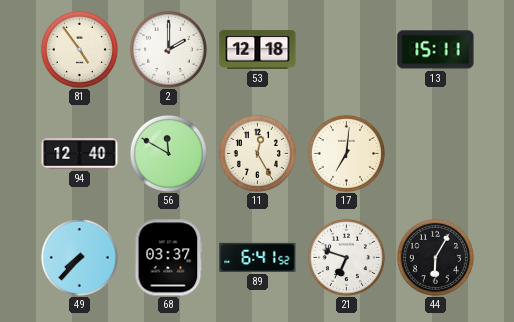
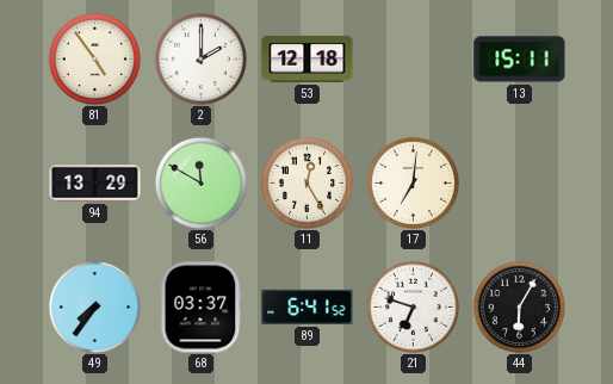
94: 12:40 -> 13:29 (95, 184)
49: 7:37 -> 7:36 (94, 306)
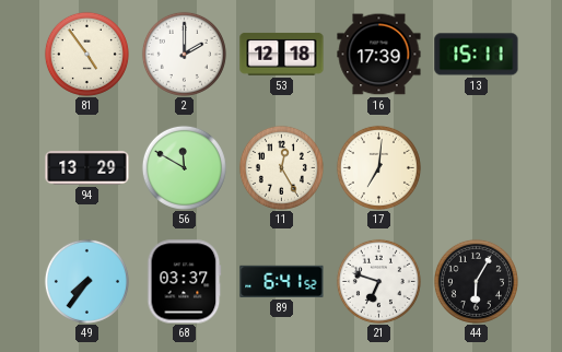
16: none -> 17:39 (379, 55)
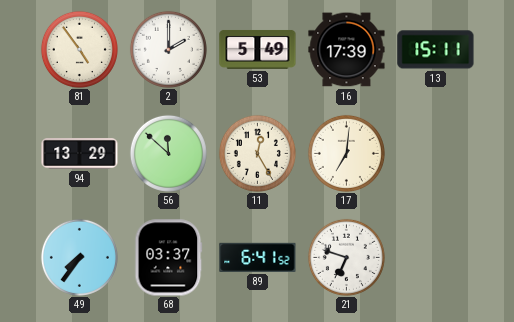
53: 12:18 -> 5:49 (258, 49)
56: 11:50 -> 11:52 (168, 153)
44: 6:05 -> none (476, 281)
